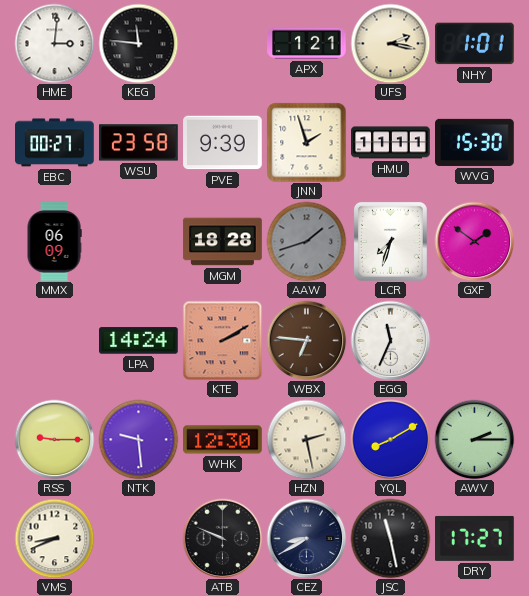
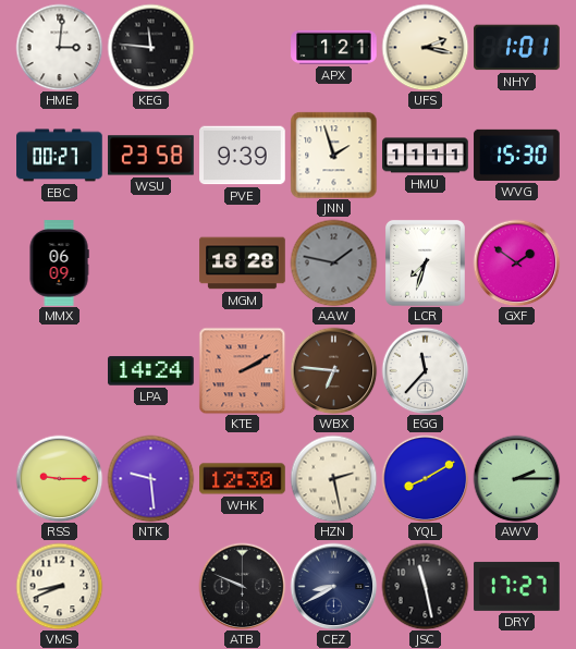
AAW: 1:42 -> 1:47 (333, 262)
EGG: 11:34 -> 11:37 (425, 370)
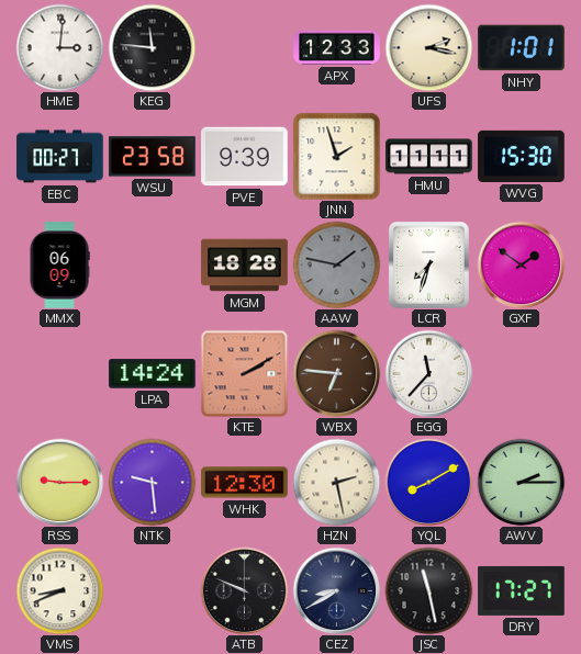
APX: 1:21 -> 12:33 (337, 47)
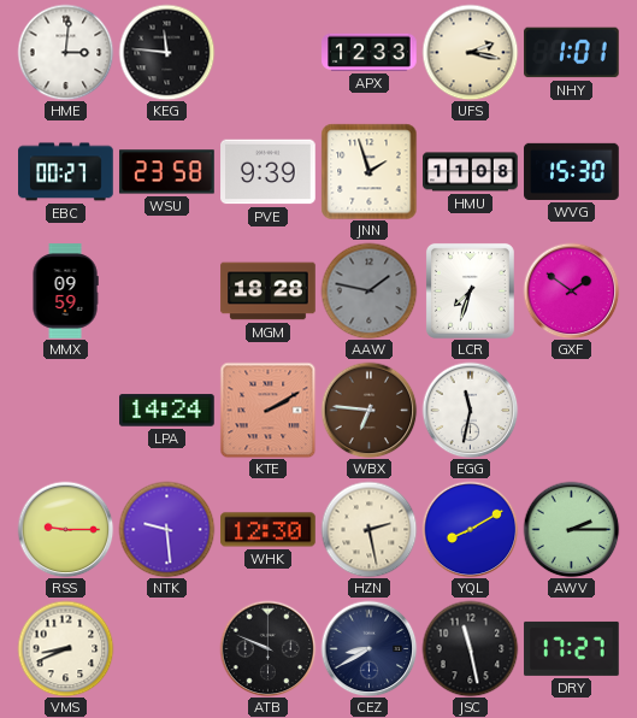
HMU: 11:11 -> 11:08 (471, 172)
MMX: 06:09 -> 09:59 (65, 292)
EGG: 11:37 -> 11:32 (470, 410)
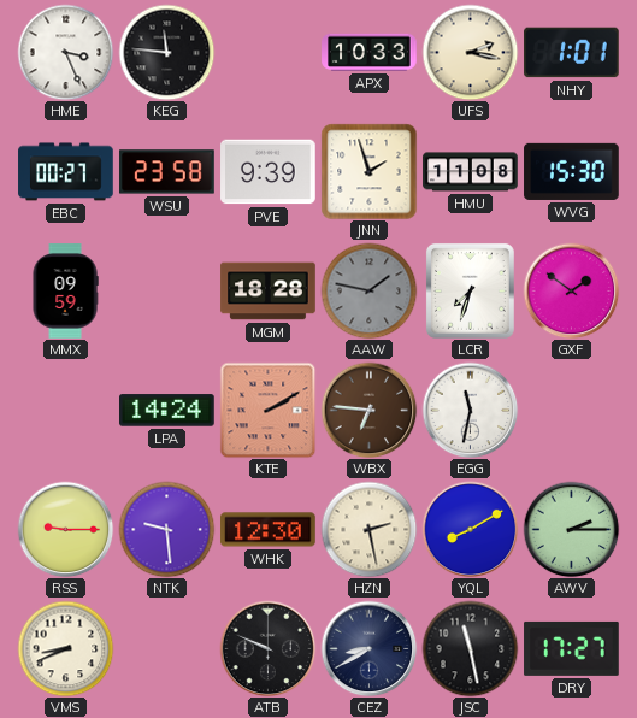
HME: 3:01 -> 3:26 (65, 52)
APX: 12:33 -> 10:33 (370, 52)
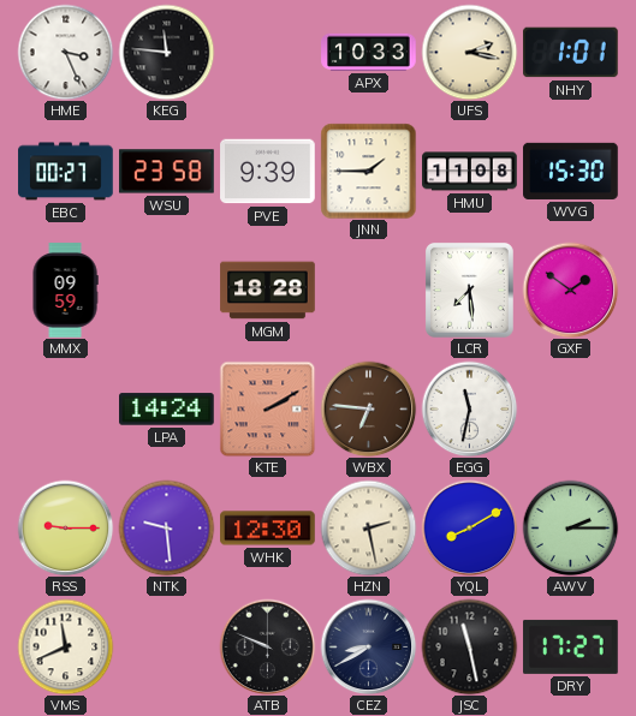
JNN: 1:57 -> 1:45 (368, 171)
AAW: 1:47 -> none (368, 290)
LCR: 7:33 -> 7:29 (469, 290)
VMS: 8:41 -> 11:41 (65, 646)
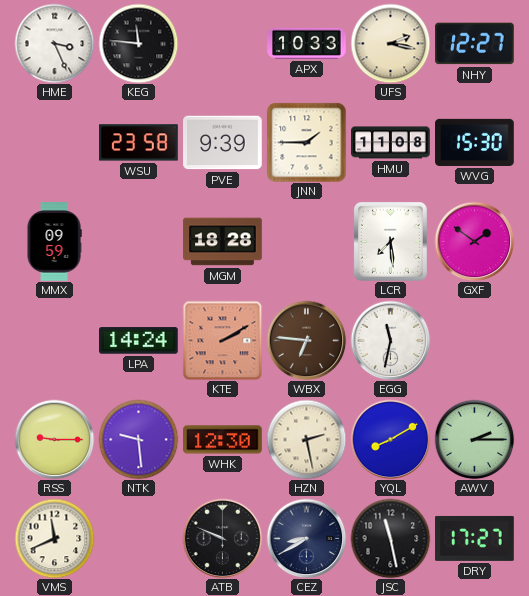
NHY: 1:01 -> 12:27 (475, 44)
EBC: 00:27 -> none (66, 172)
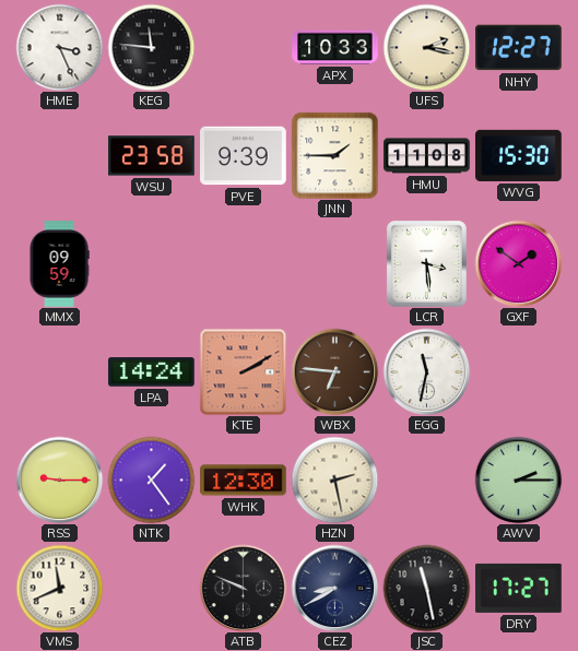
MGM: 18:28 -> none (223, 242)
LCR: 7:29 -> 3:29 (426, 263)
NTK: 9:29 -> 1:24 (151, 480)
YQL: 8:10 -> none (390, 439)
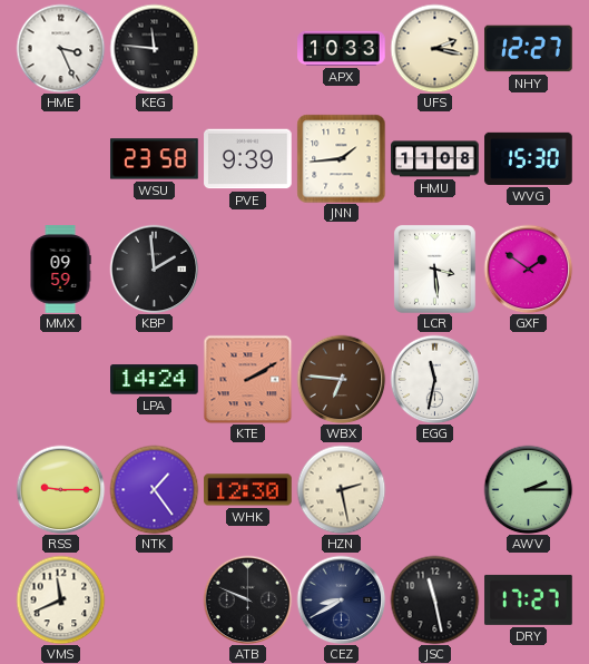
JNN: 1:45 -> 1:44 (341, 158)
KBP: none -> 1:59 (154, 268)
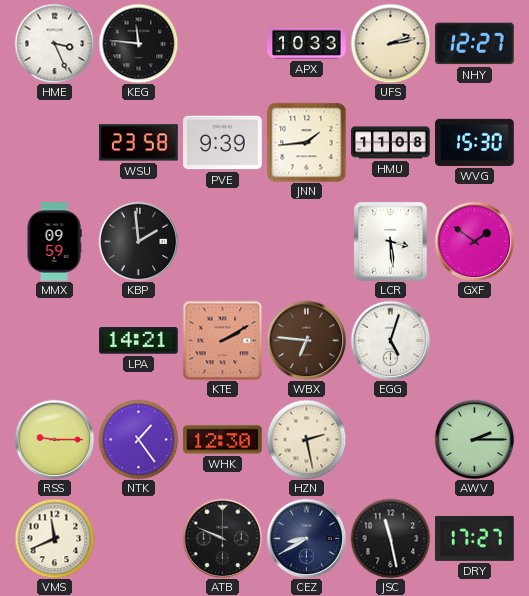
UFS: 2:17 -> 2:13 (390, 43)
LPA: 14:24 -> 14:21 (139, 341)
EGG: 11:32 -> 5:03 (390, 340)
